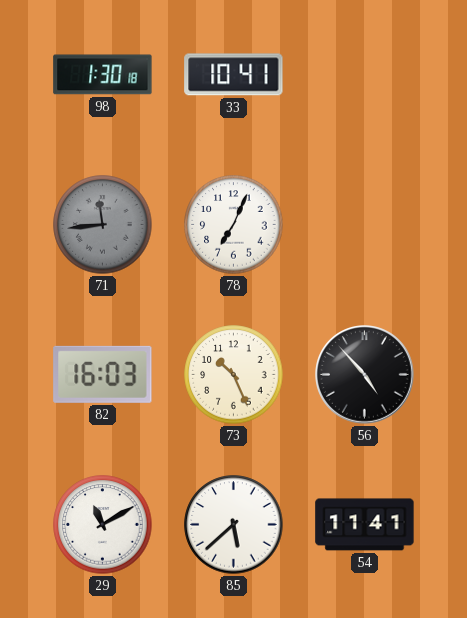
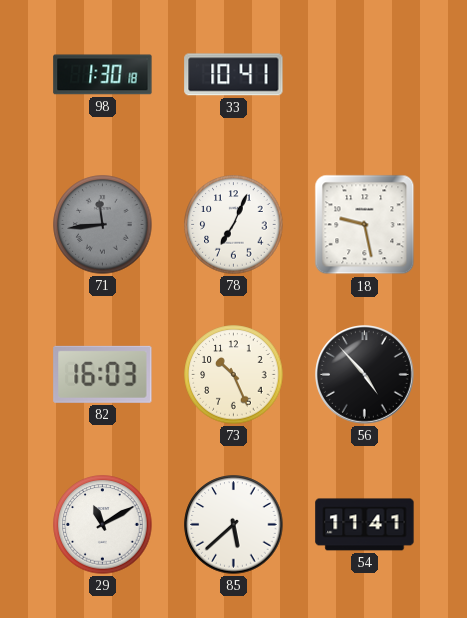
18: none -> 9:28 (365, 225)
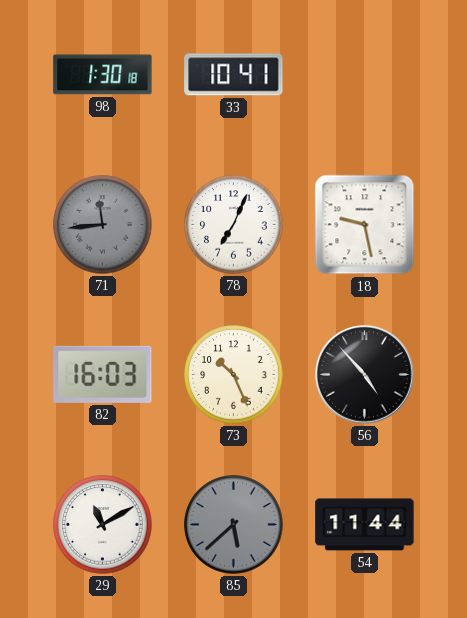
85 dial: white -> grey (234, 525)
54: 11:41 -> 11:44 (365, 525)
